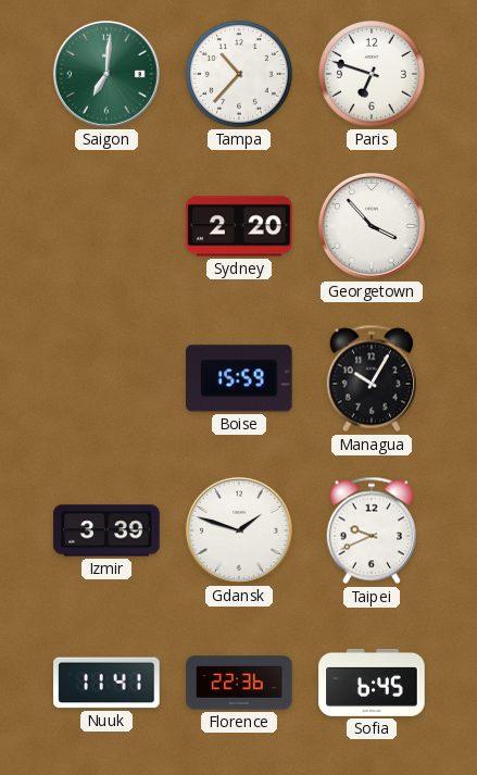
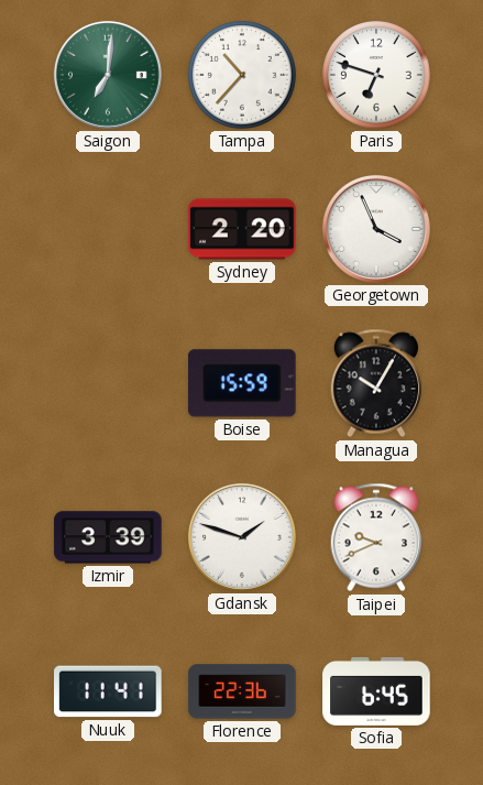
Georgetown: 3:53 -> 3:56 (376, 229)
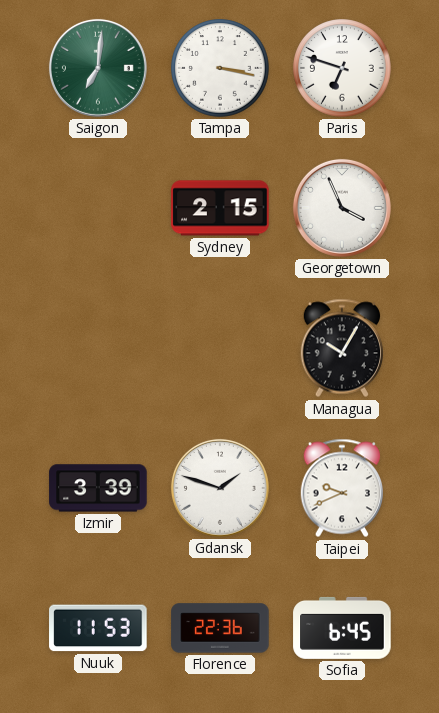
Tampa: 10:37 -> 3:17 (220, 68)
Sydney: 2:20 -> 2:15 (220, 208)
Boise: 15:59 -> none (243, 383)
Nuuk: 11:41 -> 11:53 (98, 628)
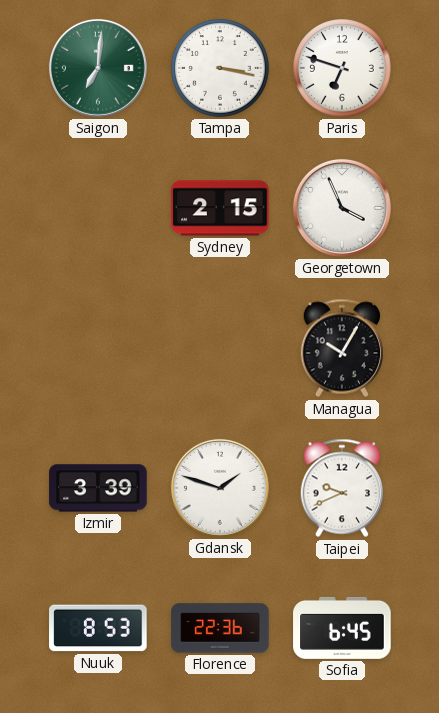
Nuuk: 11:53 -> 8:53 (98, 628)
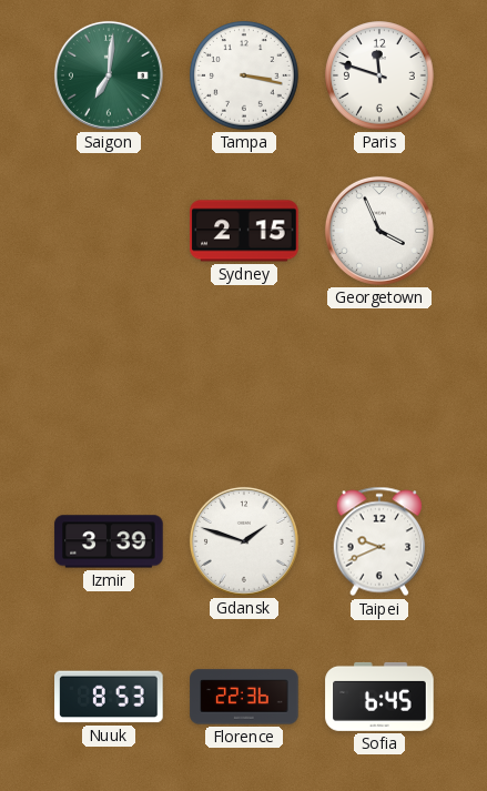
Paris: 6:48 -> 11:48 (379, 75)
Managua: 10:05 -> none (341, 348)
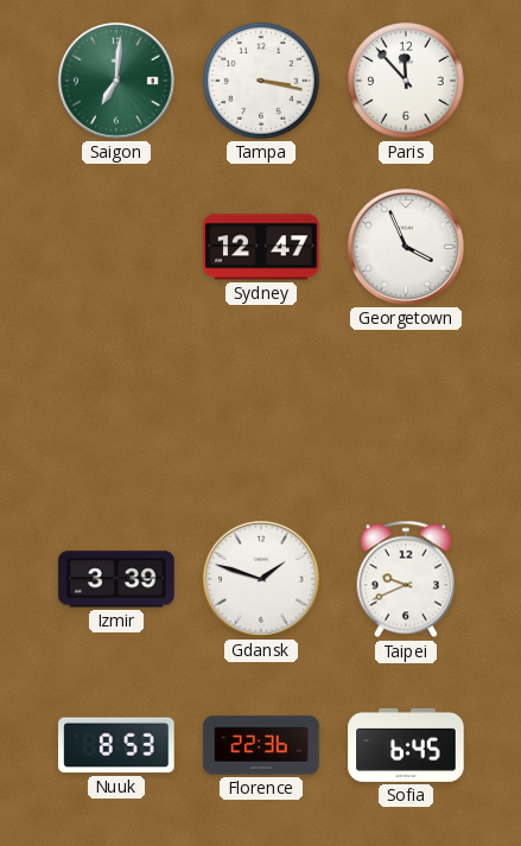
Paris: 11:48 -> 11:53 (406, 81)
Sydney: 2:15 -> 12:47 (261, 247)
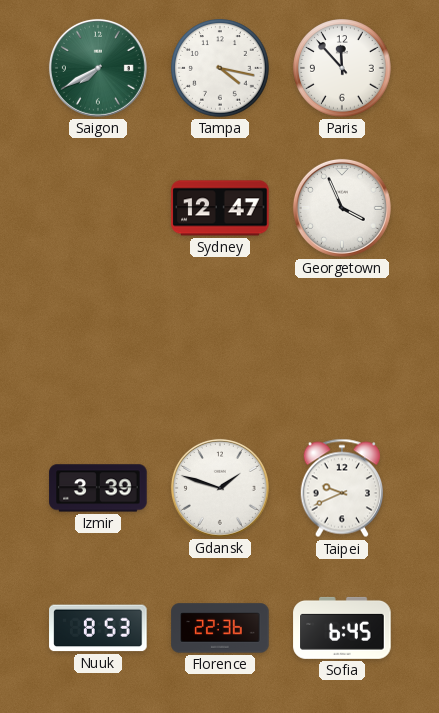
Saigon: 7:01 -> 7:40 (98, 68)
Tampa: 3:17 -> 4:17 (220, 68)
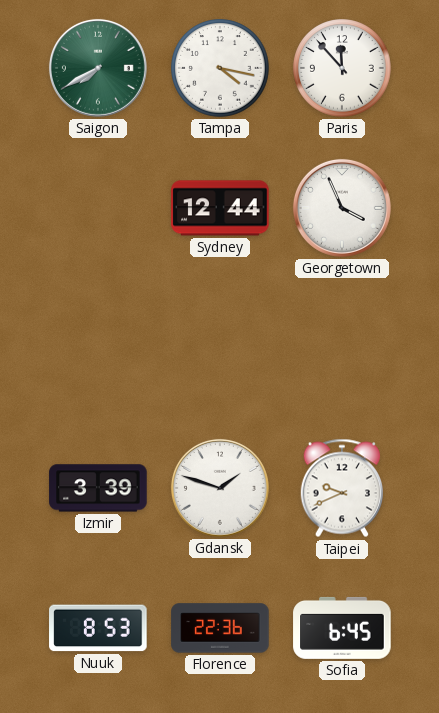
Sydney: 12:47 -> 12:44 (220, 208)
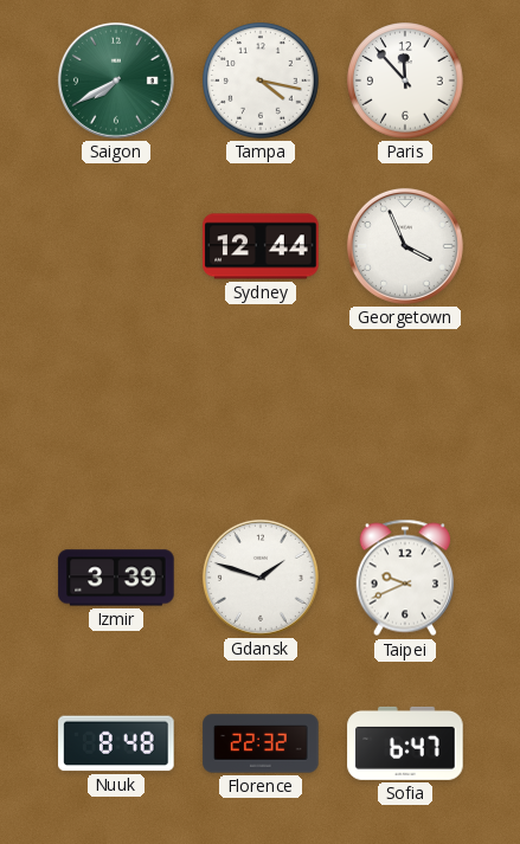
Nuuk: 8:53 -> 8:48 (116, 743)
Florence: 22:36 -> 22:32 (261, 743)
Sofia: 6:45 -> 6:47 (405, 743)
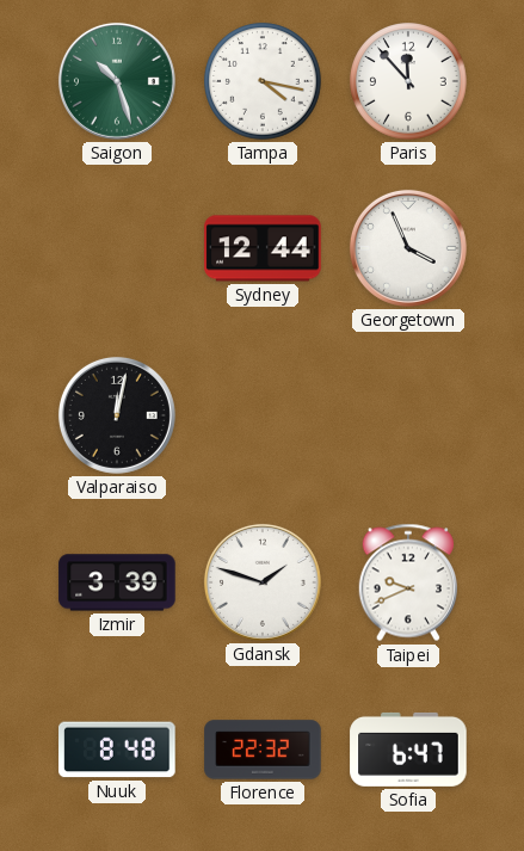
Saigon: 7:40 -> 10:27 (117, 81)
Valparaiso: none -> 12:02 (117, 415)
